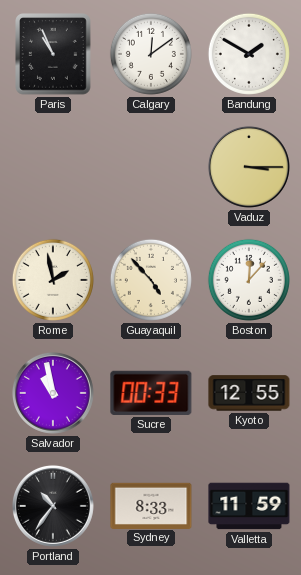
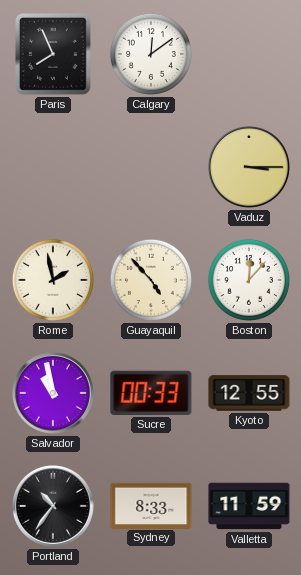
Paris: 10:56 -> 7:56 (53, 54)
Bandung: 1:50 -> none (249, 54)
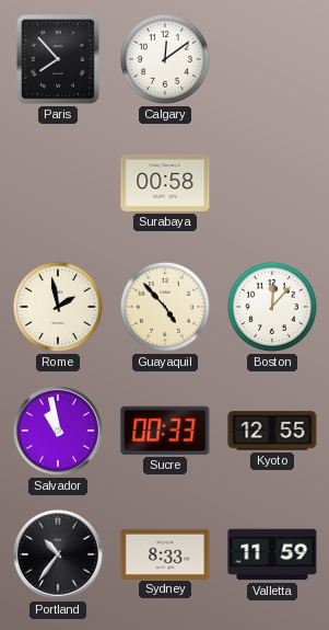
Paris: 7:56 -> 7:53 (58, 59)
Surabaya: none -> 00:58 (165, 183)
Vaduz: 3:15 -> none (249, 167)
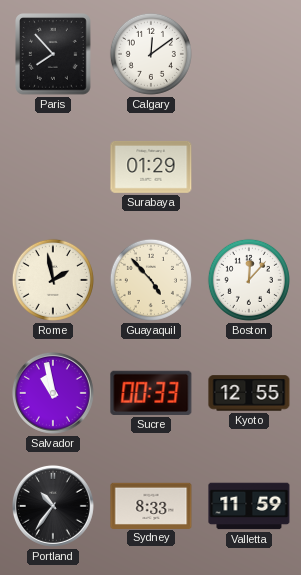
Surabaya: 00:58 -> 01:29 (151, 167)
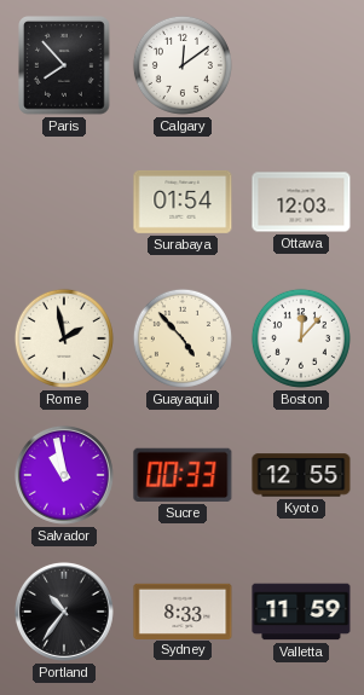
Surabaya: 01:29 -> 01:54 (183, 202)
Ottawa: none -> 12:03 (301, 202)
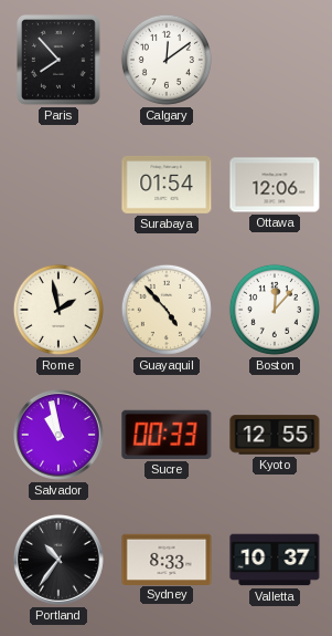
Ottawa: 12:03 -> 12:06 (275, 185)
Valletta: 11:59 -> 10:37 (275, 560)
